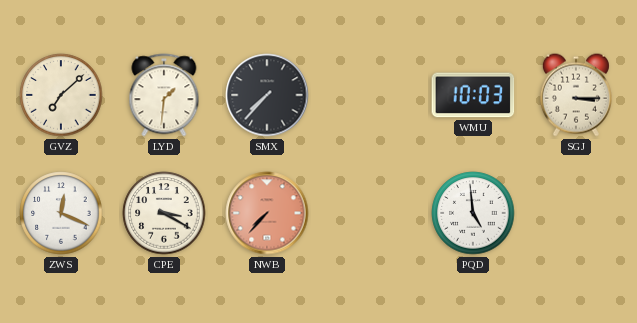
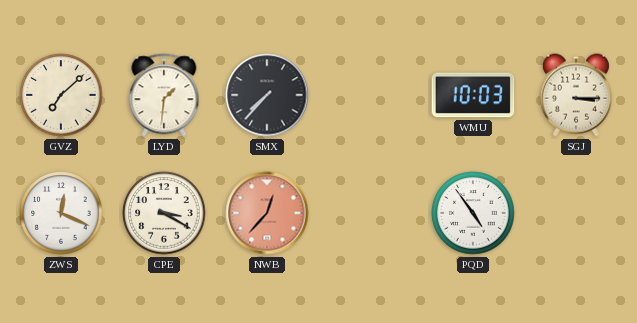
NWB: 7:37 -> 12:37 (267, 213)
PQD: 4:59 -> 4:54 (473, 213)
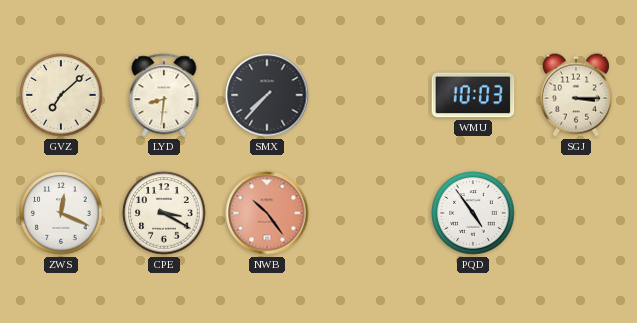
LYD: 1:31 -> 8:31 (164, 95)
NWB: 12:37 -> 10:24 (267, 213)
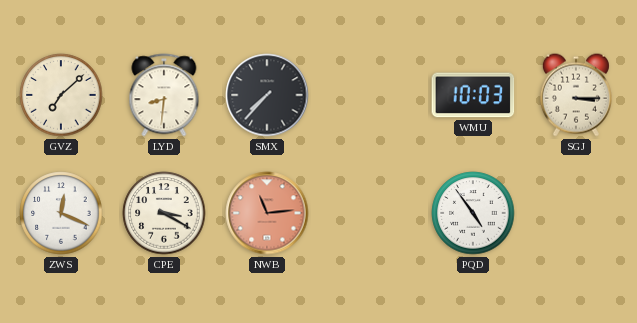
NWB: 10:24 -> 11:14 (267, 213)
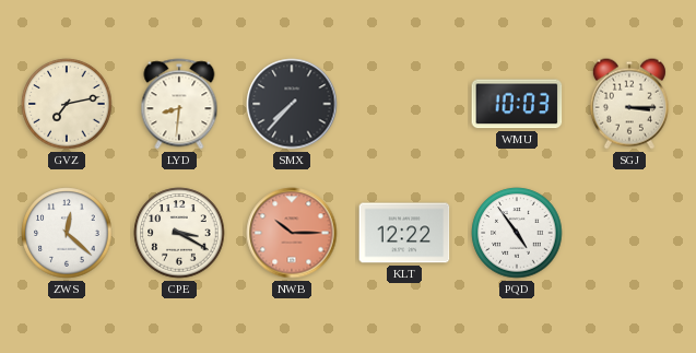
GVZ: 7:08 -> 7:13 (67, 104)
ZWS: 12:19 -> 12:22 (67, 233)
NWB: 11:14 -> 10:15 (292, 233)
KLT: none -> 12:22 (404, 233)
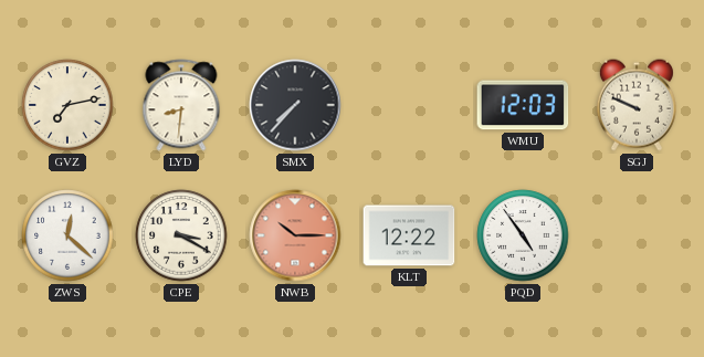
WMU: 10:03 -> 12:03 (523, 105)
SGJ: 3:15 -> 9:49 (637, 105)
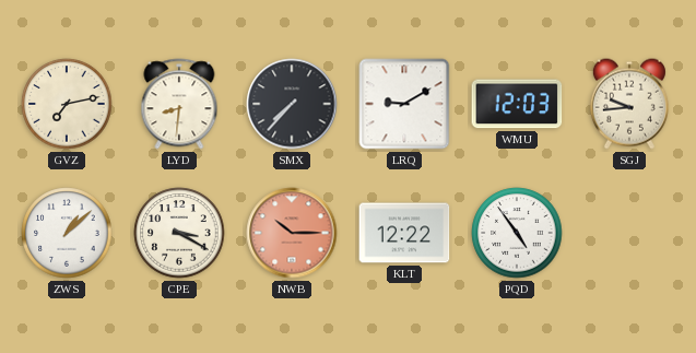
LRQ: none -> 9:10 (404, 104)
SGJ: 9:49 -> 9:44 (629, 104)
ZWS: 12:22 -> 1:08 (67, 233)
